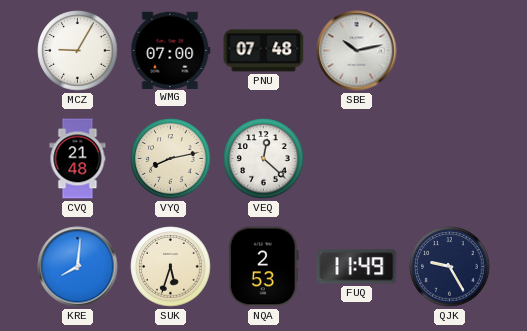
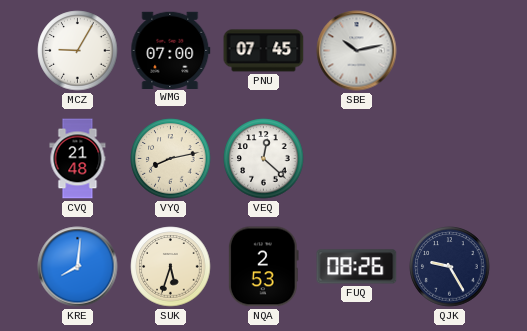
PNU: 07:48 -> 07:45 (264, 51)
FUQ: 11:49 -> 08:26 (357, 267)
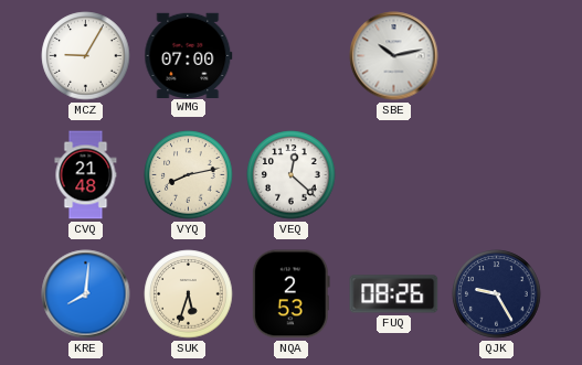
PNU: 07:45 -> none (264, 51)
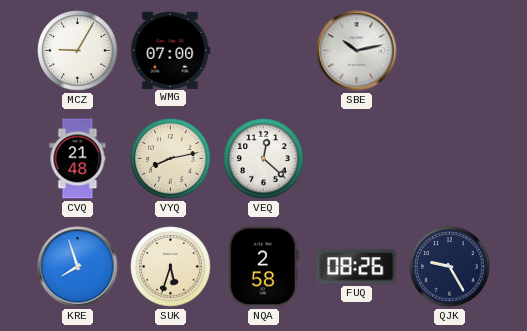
KRE: 8:01 -> 7:57 (78, 267)
NQA: 2:53 -> 2:58 (263, 267)
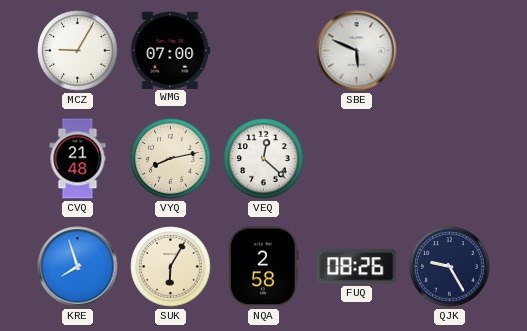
SBE: 10:13 -> 5:49 (357, 51)
SUK: 5:33 -> 6:05 (171, 267)
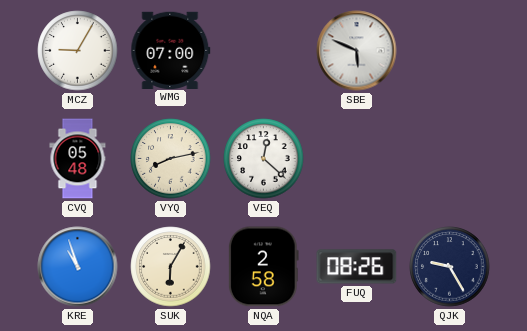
CVQ: 21:48 -> 05:48 (78, 159)
KRE: 7:57 -> 10:57 (78, 267)
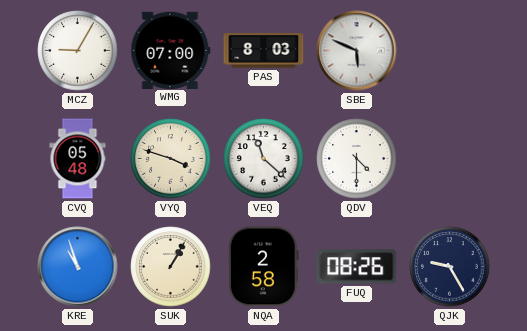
PAS: none -> 8:03 (264, 51)
VYQ: 8:13 -> 3:48 (171, 159)
VEQ: 12:22 -> 11:22 (264, 159)
QDV: none -> 4:30 (357, 159)
SUK: 6:05 -> 1:05 (171, 267)
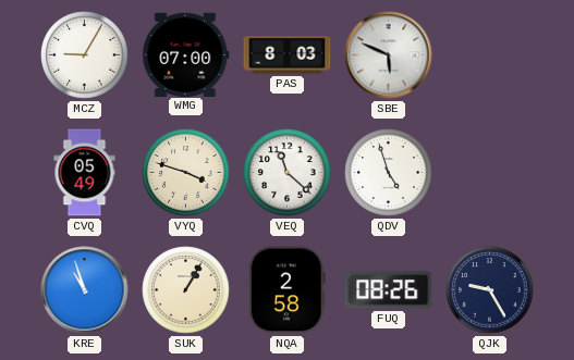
CVQ: 05:48 -> 05:49 (85, 173)
QDV: 4:30 -> 4:57 (389, 173)
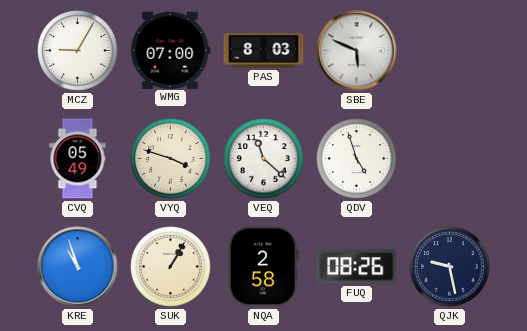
QJK: 9:25 -> 9:28 (450, 267)
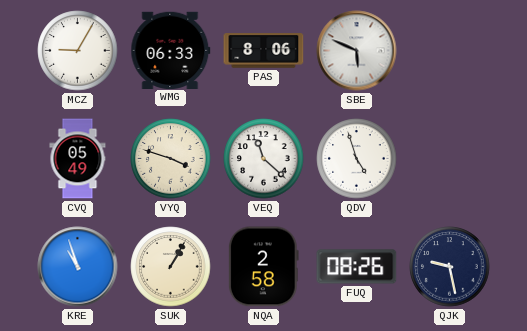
WMG: 07:00 -> 06:33 (171, 50)
PAS: 8:03 -> 8:06 (264, 51)
